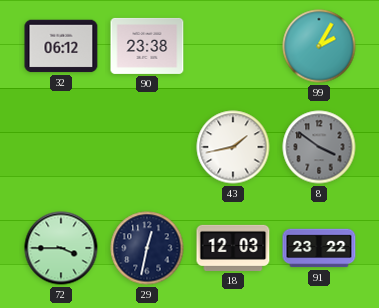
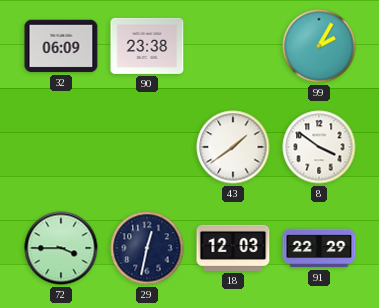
32: 06:12 -> 06:09 (61, 46)
43: 1:43 -> 1:39 (233, 147)
8 dial: grey -> white (319, 147)
91: 23:22 -> 22:29 (319, 248)
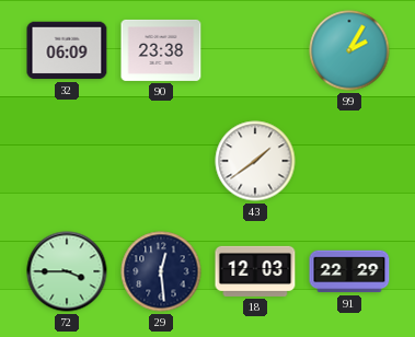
8: 3:51 -> none (319, 147)
29: 12:32 -> 12:29 (161, 271)
